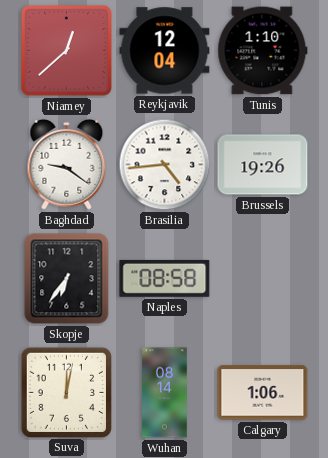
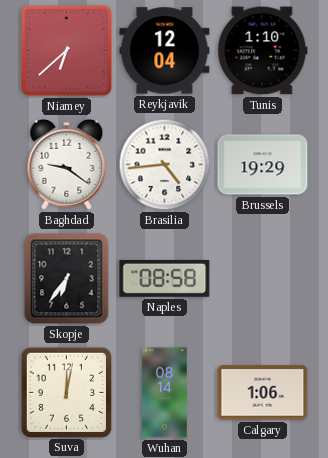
Niamey: 12:38 -> 6:38 (67, 51)
Brussels: 19:26 -> 19:29 (263, 165)
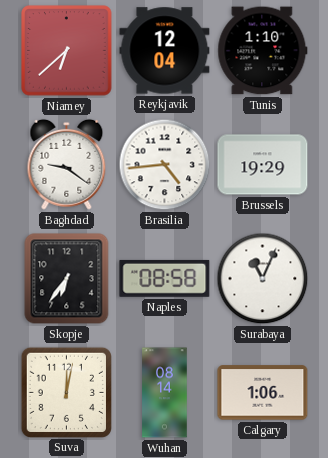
Surabaya: none -> 11:04 (263, 279)
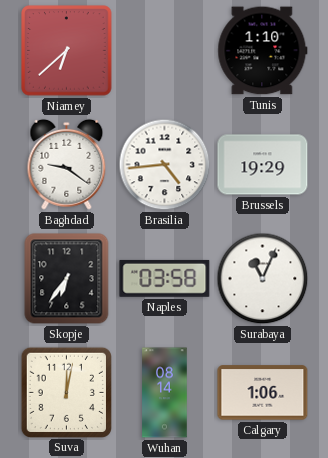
Reykjavik: 12:04 -> none (165, 51)
Naples: 08:58 -> 03:58 (165, 278)
